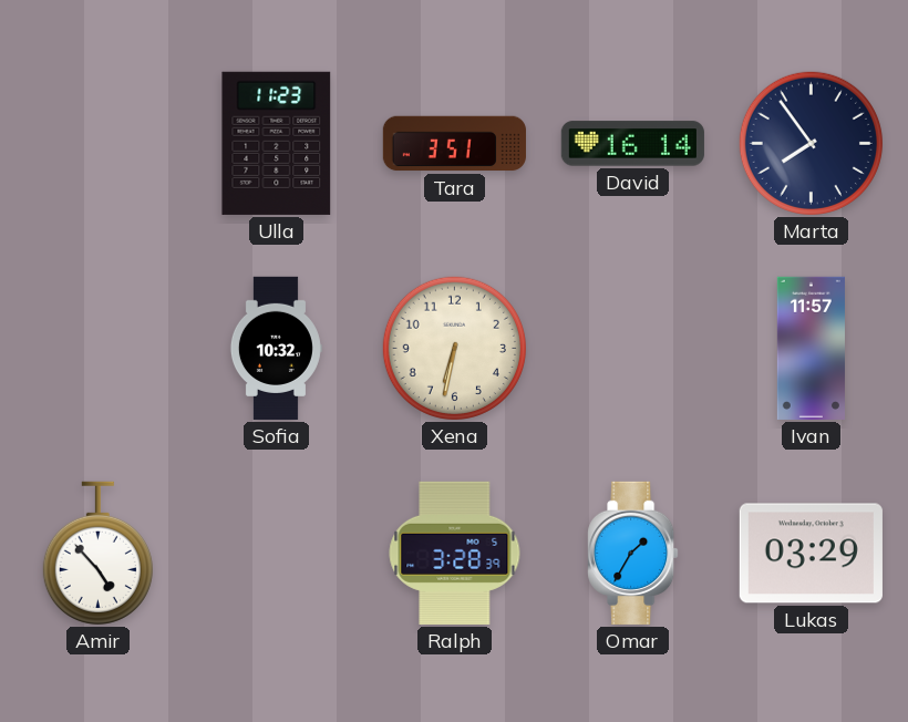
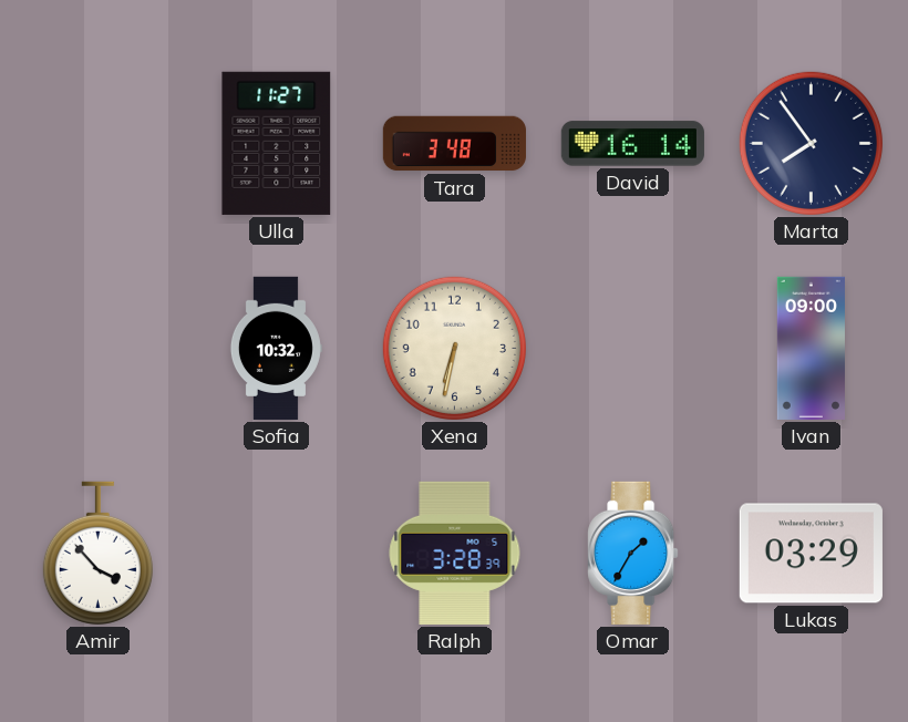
Ulla: 11:23 -> 11:27 (277, 143)
Tara: 3:51 -> 3:48 (454, 144)
Ivan: 11:57 -> 09:00 (811, 348)
Amir: 4:53 -> 3:53 (97, 553)
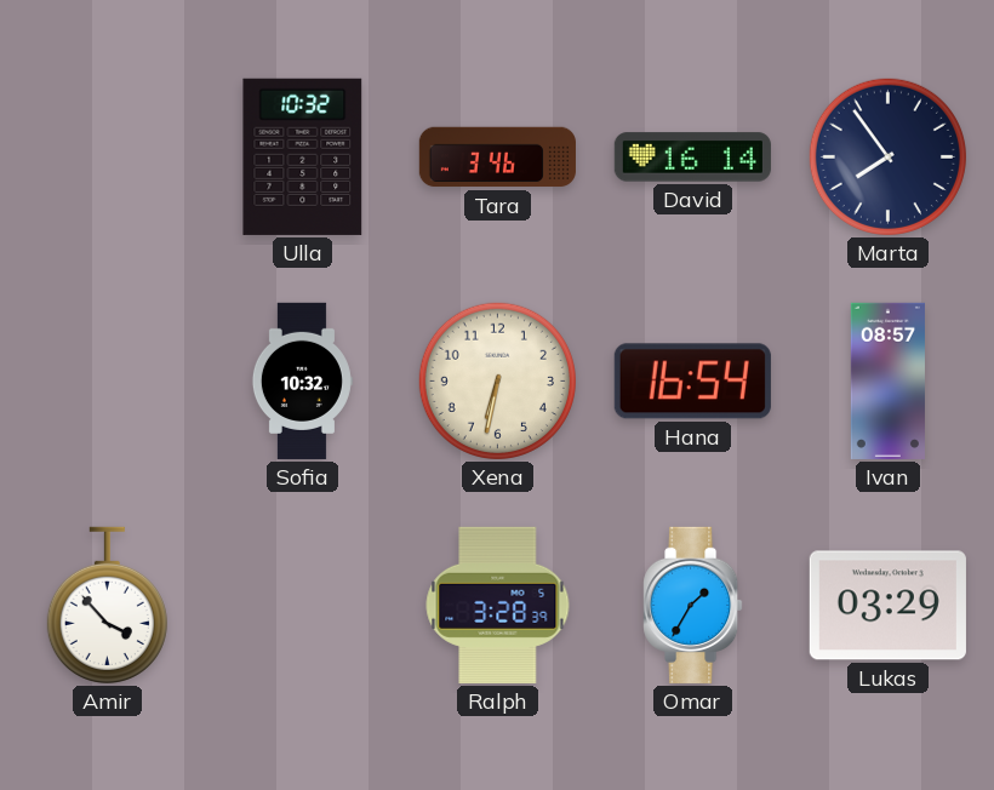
Ulla: 11:27 -> 10:32 (303, 156)
Tara: 3:48 -> 3:46 (497, 158)
Hana: none -> 16:54 (692, 382)
Ivan: 09:00 -> 08:57 (887, 380)
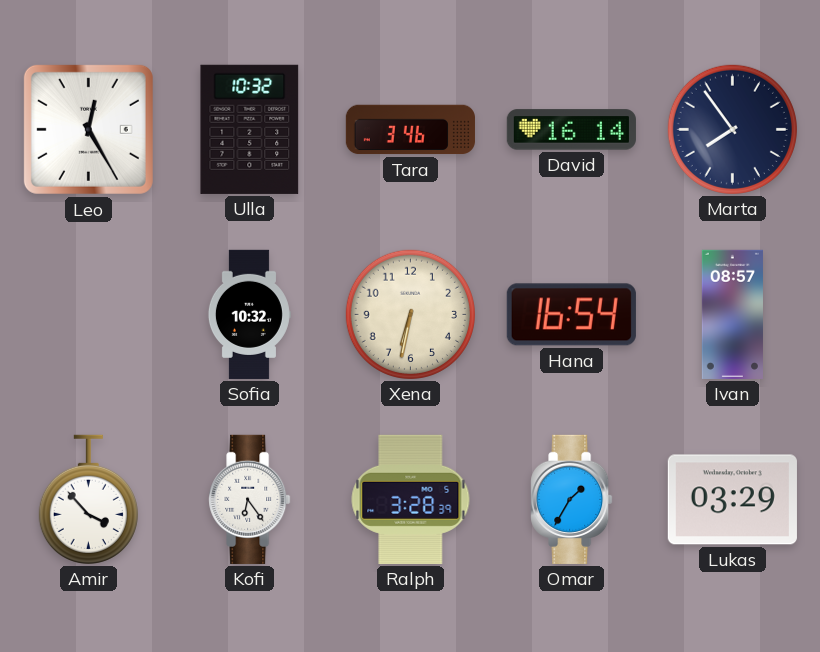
Leo: none -> 12:25 (88, 129)
Kofi: none -> 6:24 (250, 499)
